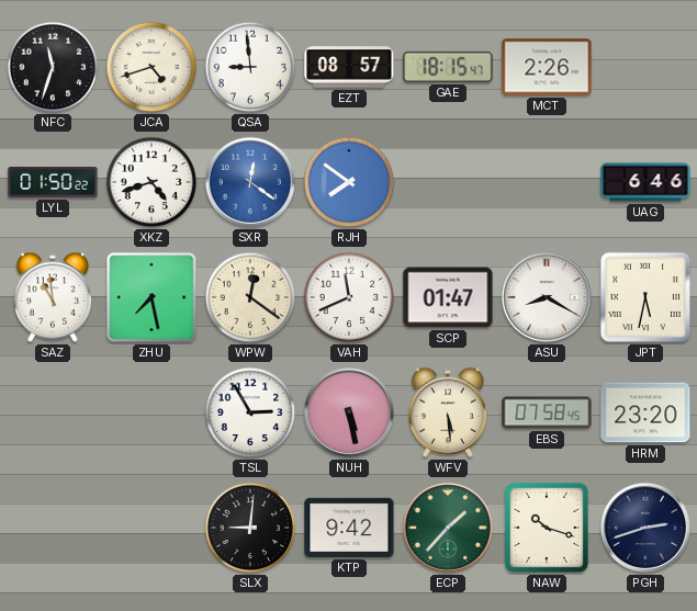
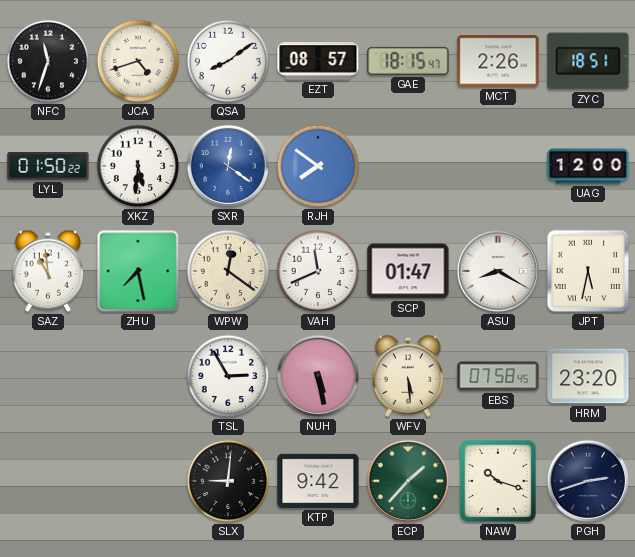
QSA: 8:59 -> 8:09 (228, 61)
ZYC: none -> 18:51 (588, 61)
XKZ: 4:42 -> 5:31 (138, 166)
UAG: 6:46 -> 12:00 (588, 166)
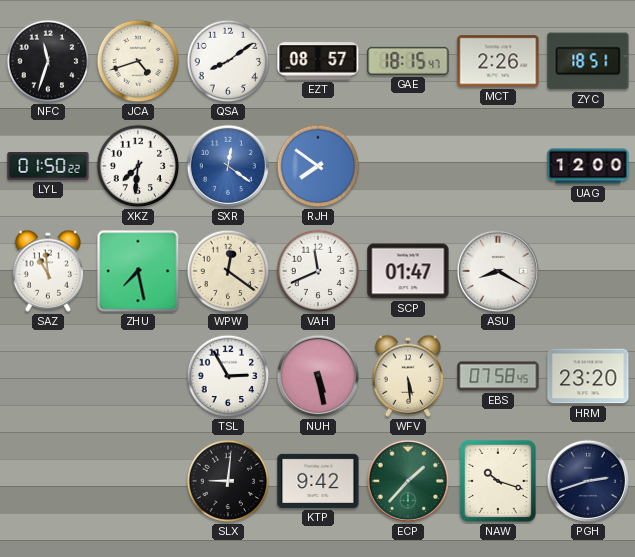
XKZ: 5:31 -> 7:31 (138, 166)
JPT: 5:32 -> none (588, 271)
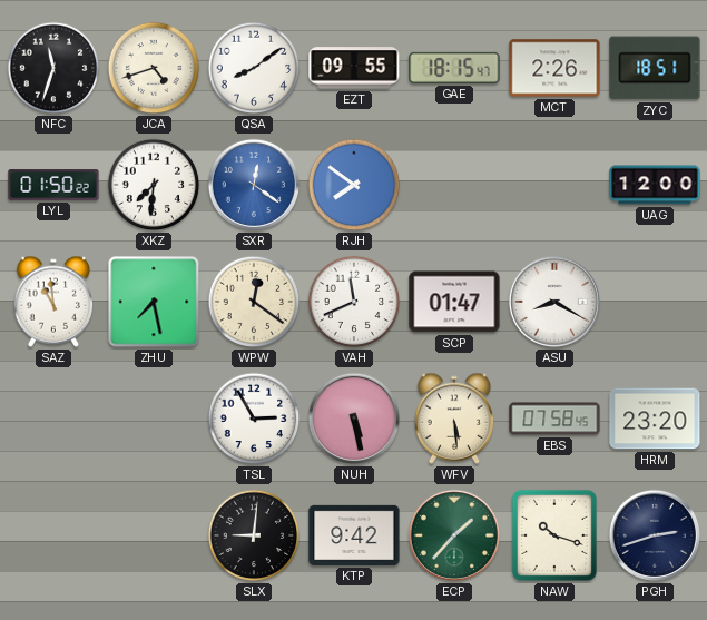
EZT: 08:57 -> 09:55 (354, 68)
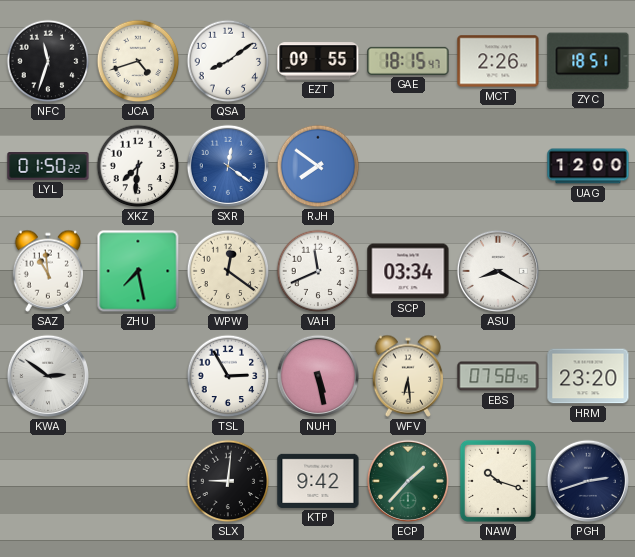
SCP: 01:47 -> 03:34 (408, 271)
KWA: none -> 2:51 (48, 376)
WFV: 5:29 -> 6:29 (408, 376)
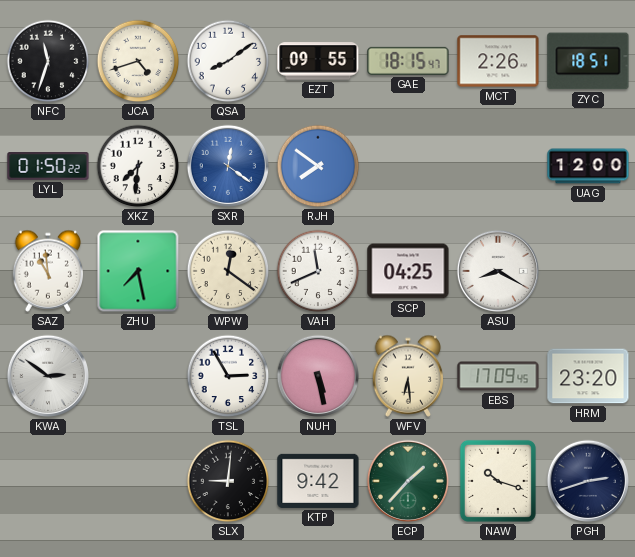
SCP: 03:34 -> 04:25 (408, 271)
EBS: 07:58 -> 17:09 (498, 376)
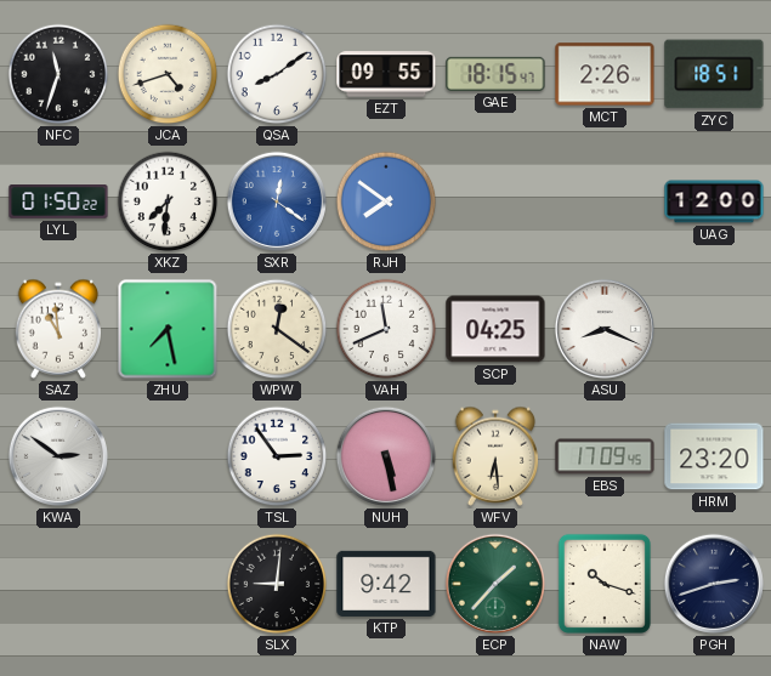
ASU: 8:20 -> 8:19 (605, 329)
TSL: 2:55 -> 2:54 (277, 456)
